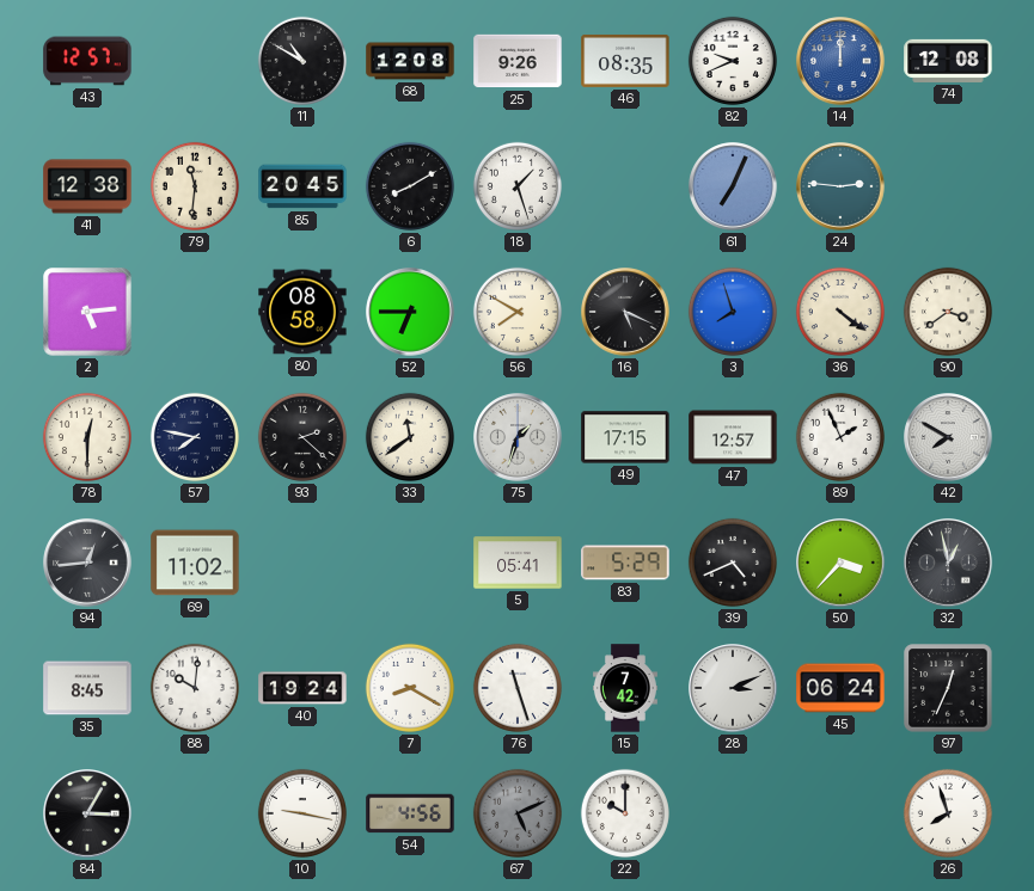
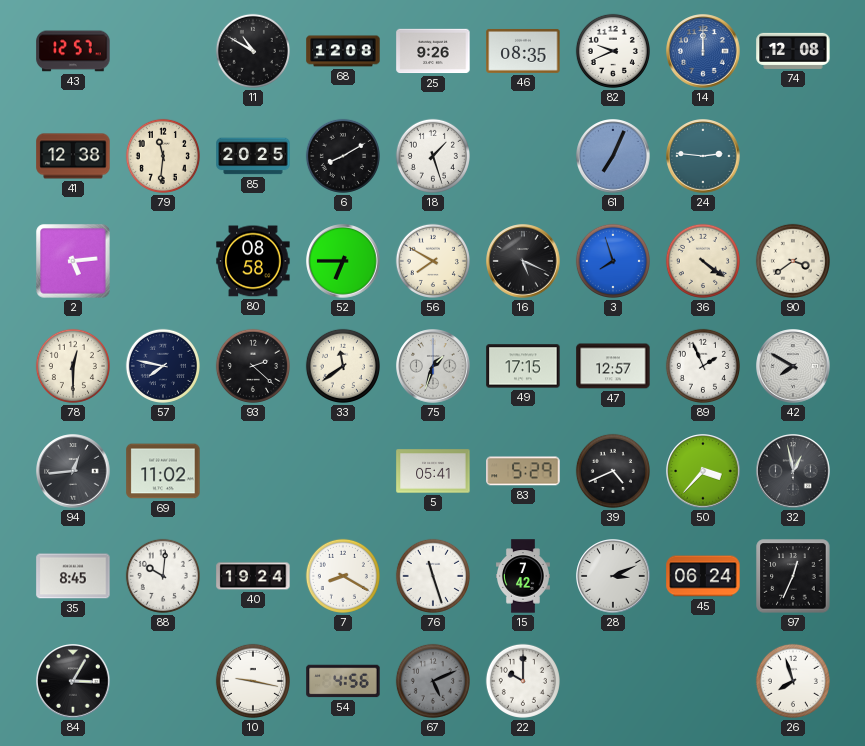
85: 20:45 -> 20:25 (253, 156)
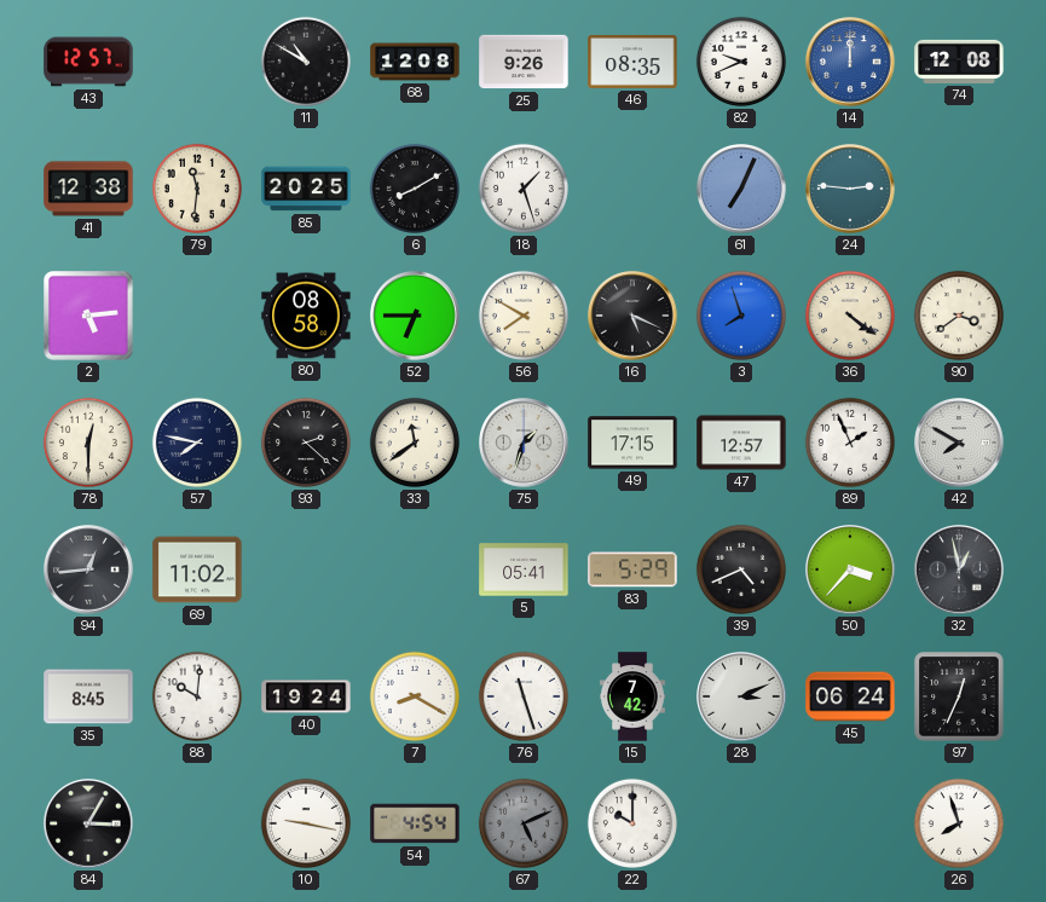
54: 4:56 -> 4:54 (415, 823)
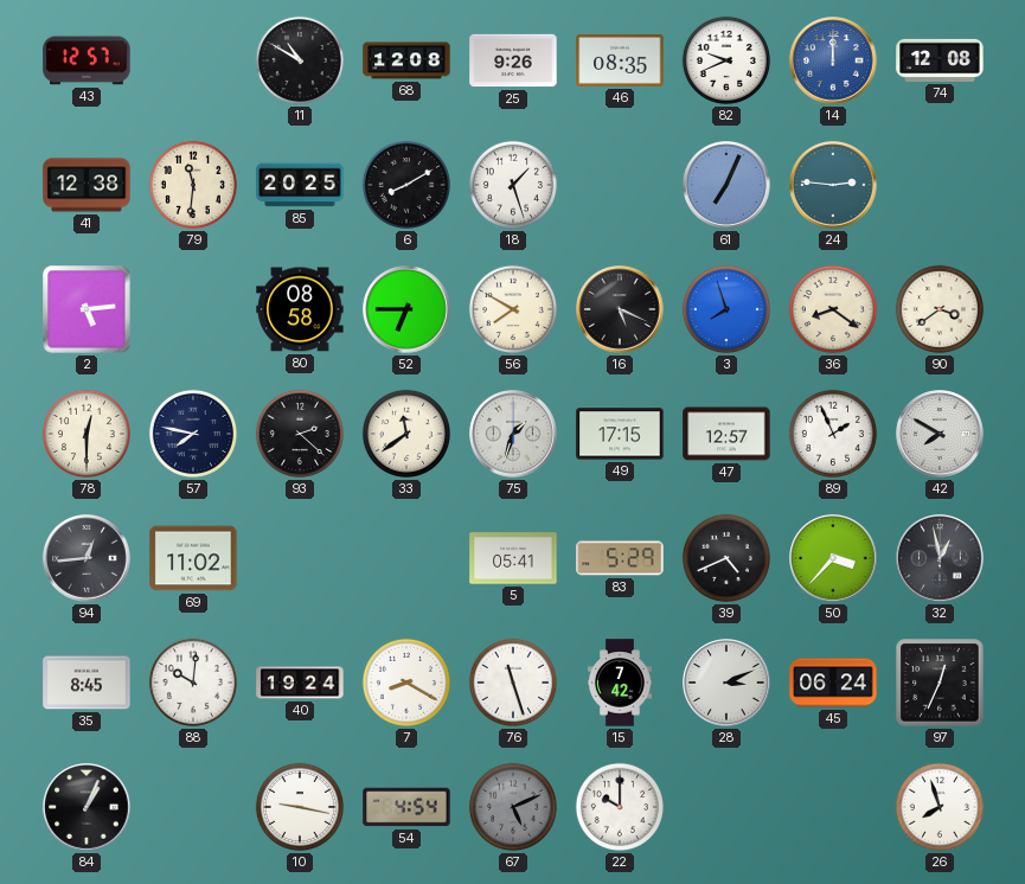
36: 4:21 -> 8:21 (833, 309)
84: 3:05 -> 1:04 (87, 807)
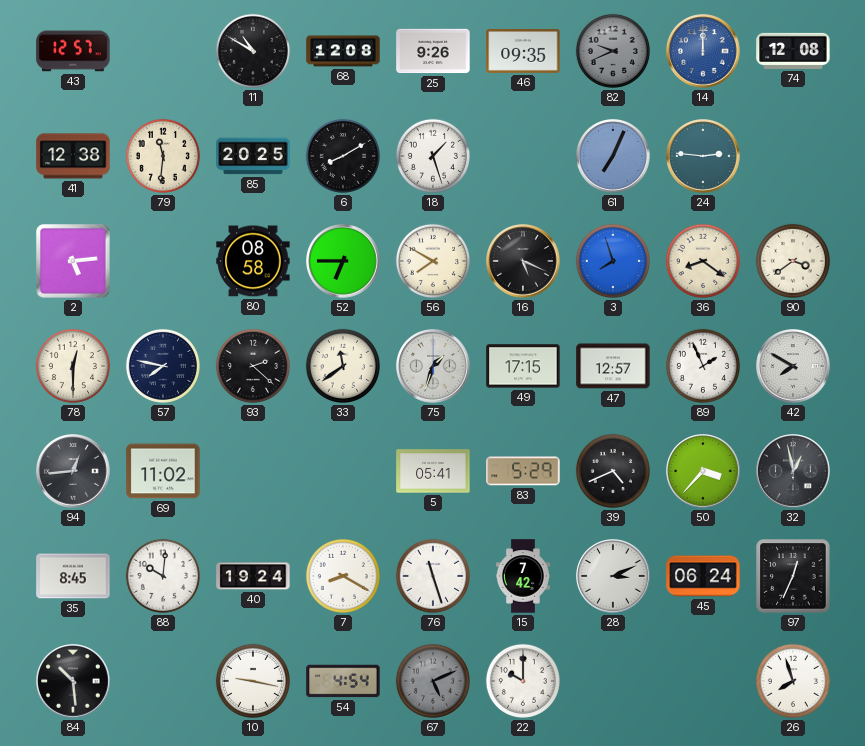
46: 08:35 -> 09:35 (523, 51)
82 dial: white -> grey (613, 51)
84: 1:04 -> 10:29 (73, 681)
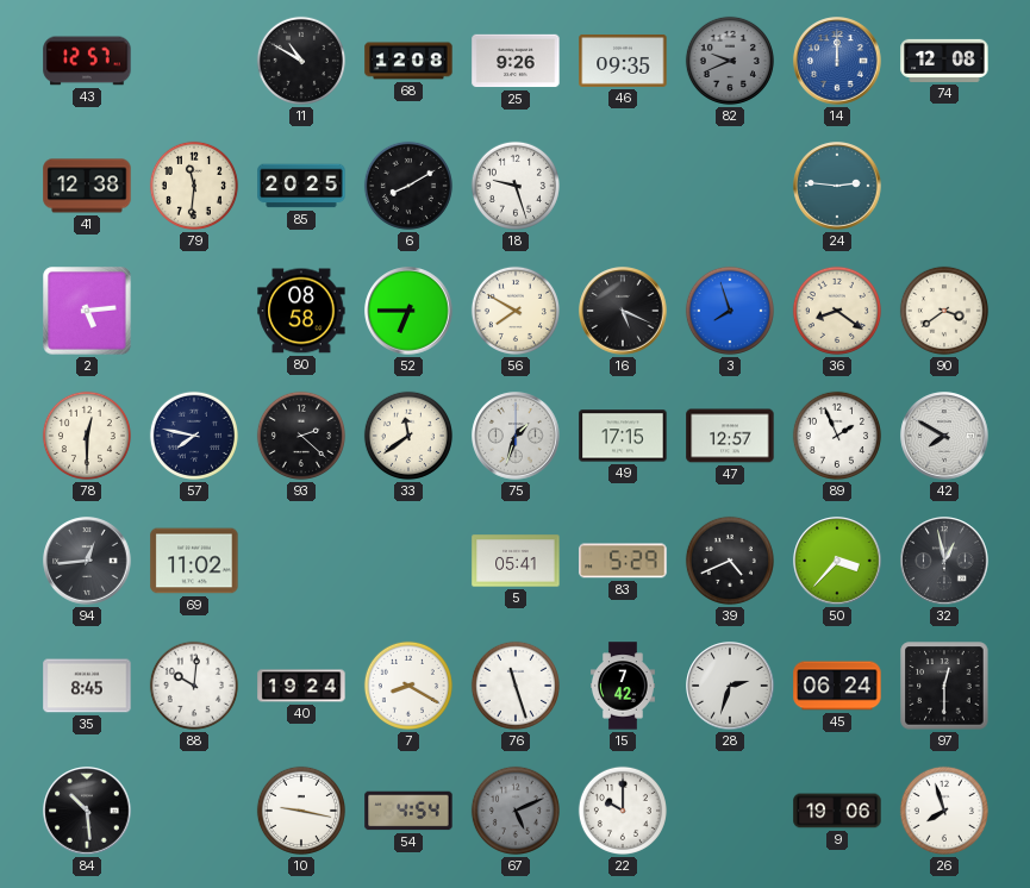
18: 1:27 -> 9:27 (516, 186)
61: 7:04 -> none (613, 156)
28: 3:11 -> 2:33 (730, 686)
97: 12:34 -> 12:30 (944, 686)
9: none -> 19:06 (837, 811)
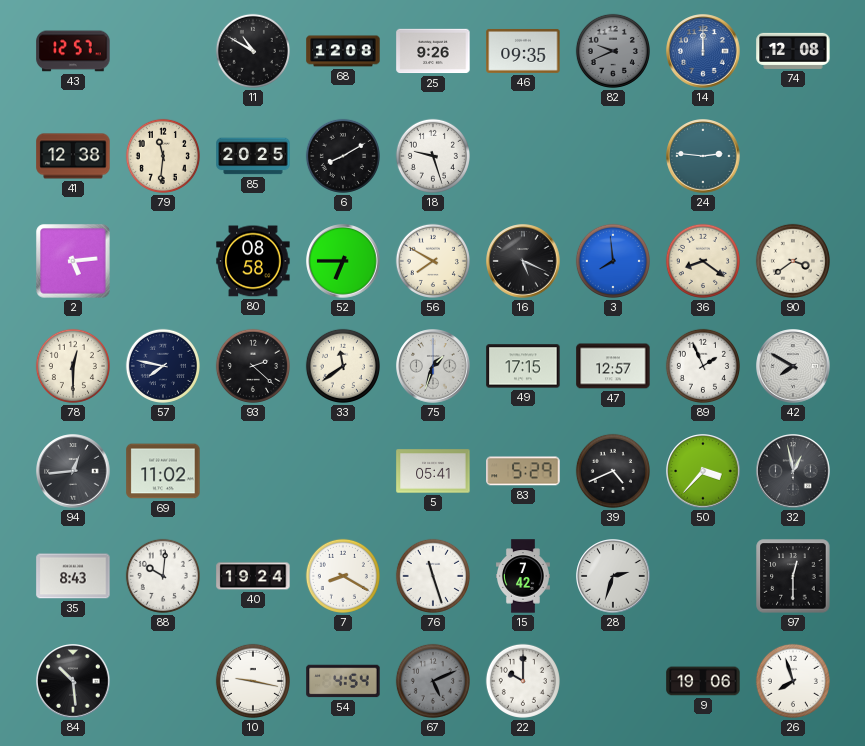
3: 7:57 -> 7:59 (613, 261)
35: 8:45 -> 8:43 (73, 576)
45: 06:24 -> none (837, 686)
